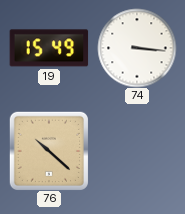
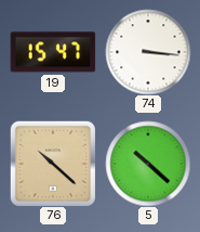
19: 15:49 -> 15:47 (53, 52)
5: none -> 10:22 (148, 164)
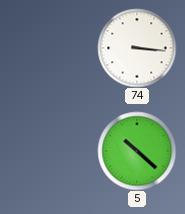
19: 15:47 -> none (53, 52)
76: 10:22 -> none (53, 164)
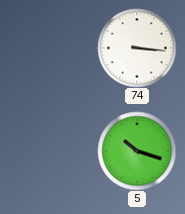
5: 10:22 -> 10:18 (137, 151)
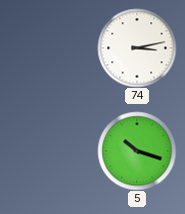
74: 3:16 -> 3:13 (137, 48)
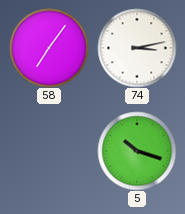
58: none -> 7:06 (49, 48)
